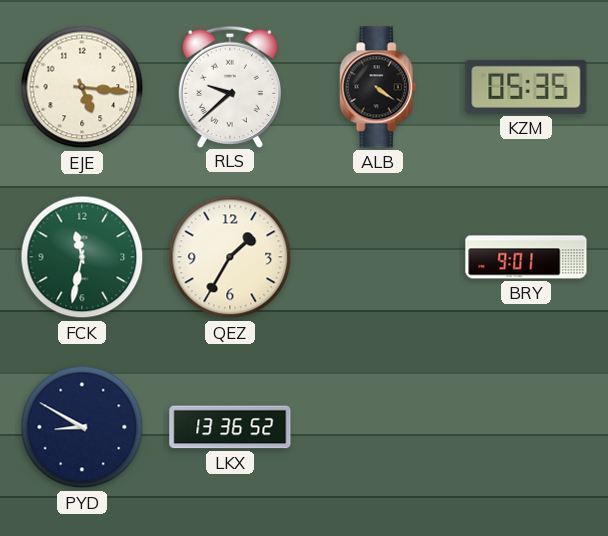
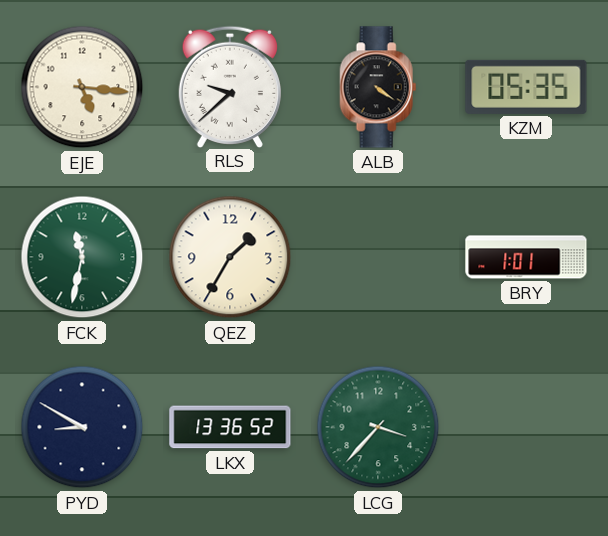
BRY: 9:01 -> 1:01 (526, 257)
LCG: none -> 3:37 (378, 427)
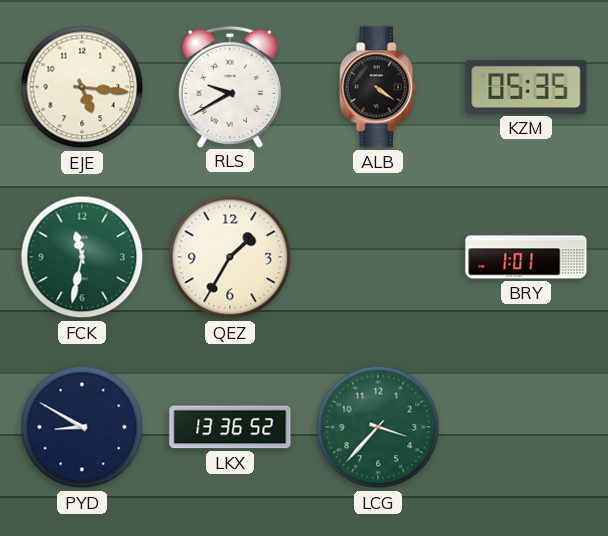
RLS: 9:38 -> 9:40 (230, 86)
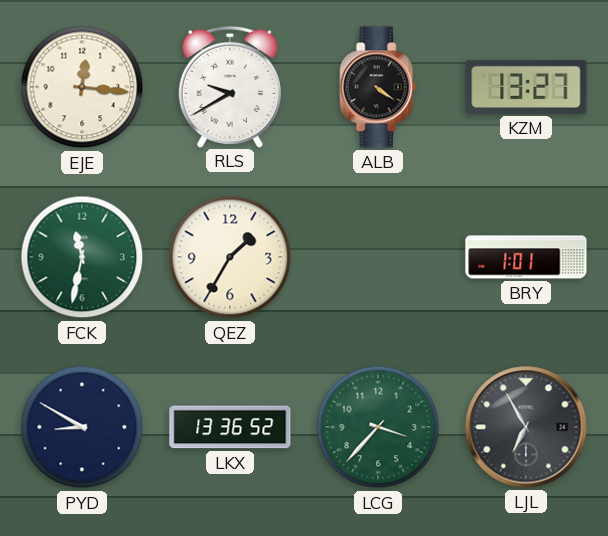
EJE: 5:16 -> 12:16 (82, 87)
KZM: 05:35 -> 13:27 (526, 87)
LJL: none -> 6:55 (526, 427)
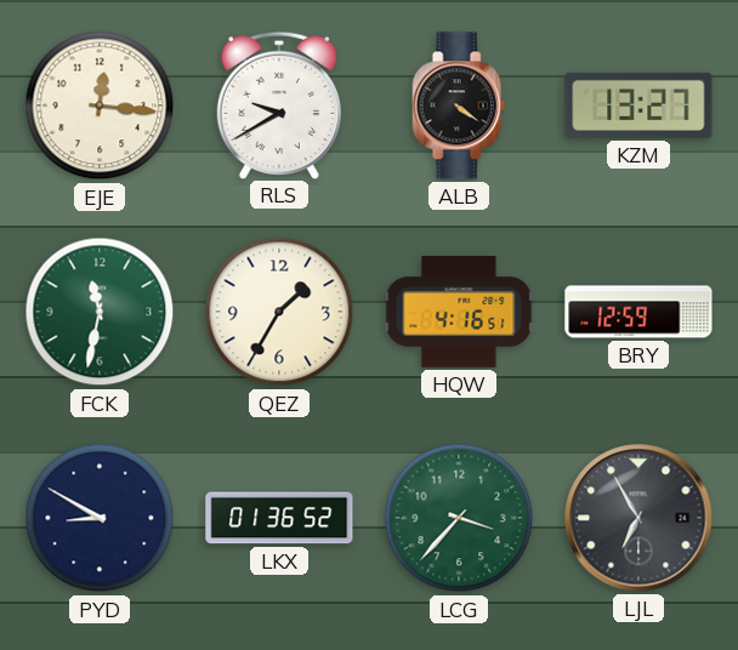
HQW: none -> 4:16 (459, 313)
BRY: 1:01 -> 12:59 (638, 312)
LKX: 13:36 -> 01:36 (279, 518)
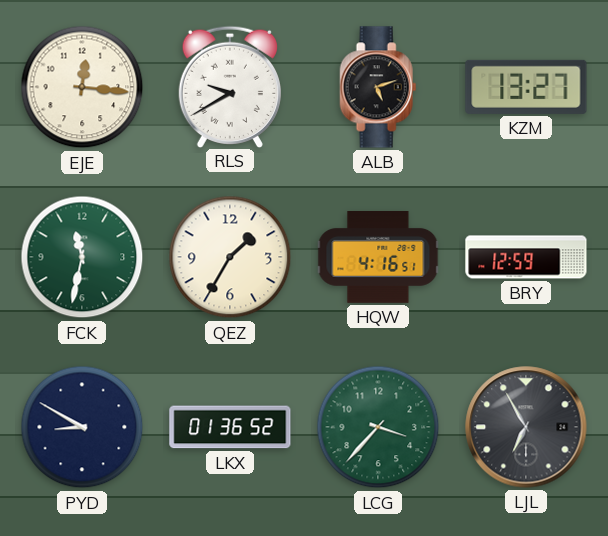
ALB: 4:21 -> 5:12 (378, 87)
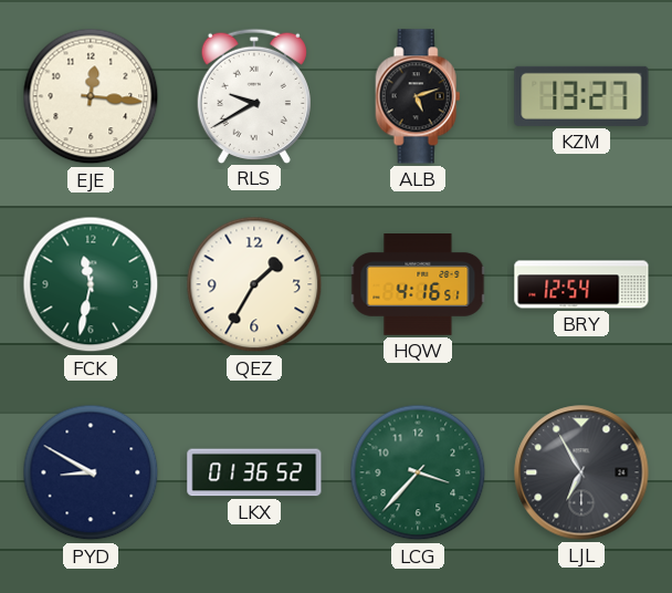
BRY: 12:59 -> 12:54 (581, 284)
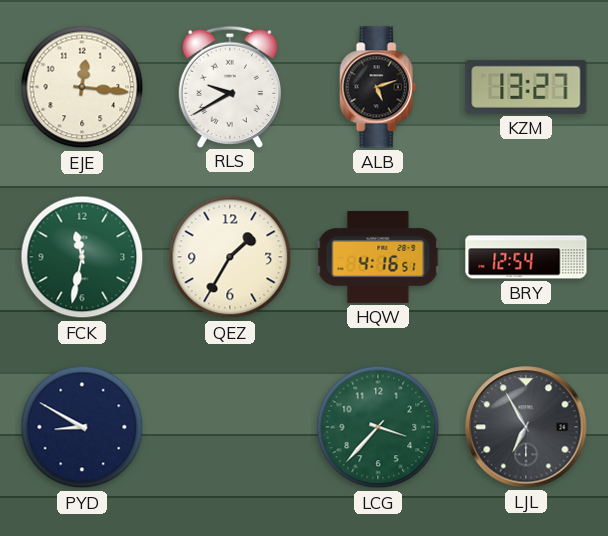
LKX: 01:36 -> none (254, 472)
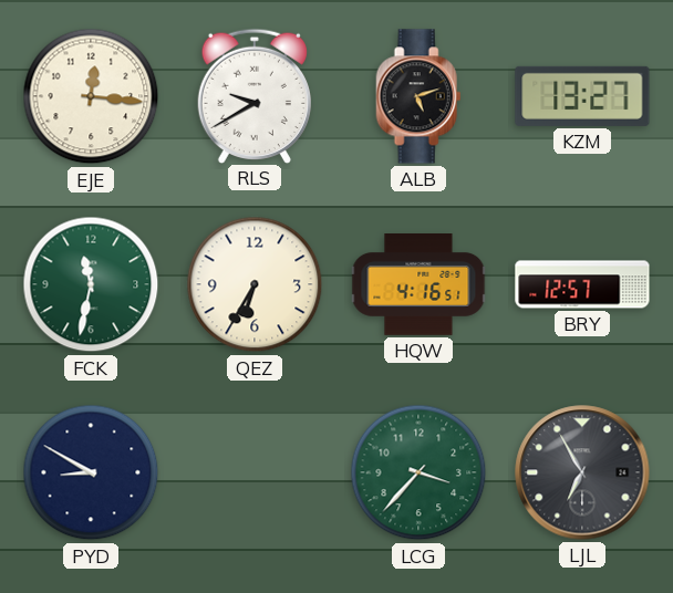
QEZ: 1:35 -> 6:35 (255, 284)
BRY: 12:54 -> 12:57 (582, 284)
